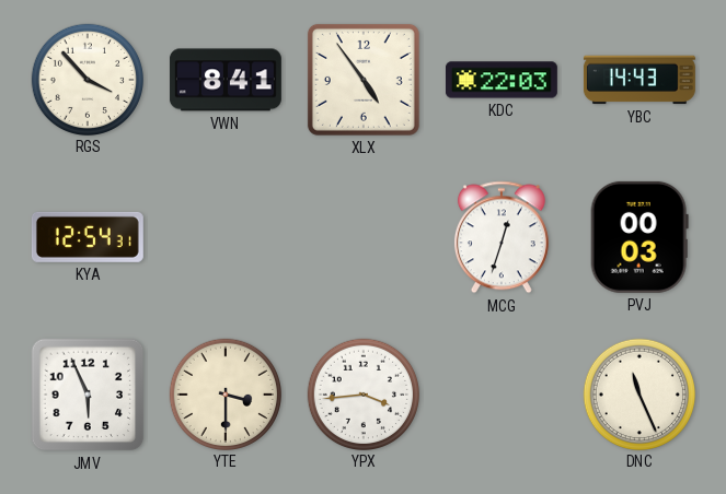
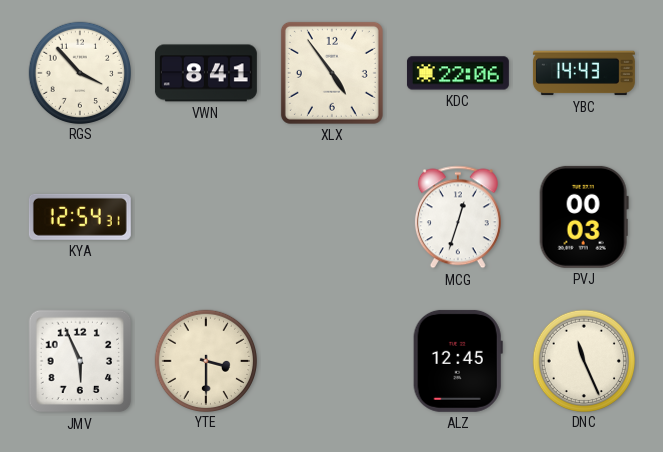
KDC: 22:03 -> 22:06 (458, 73)
YPX: 3:44 -> none (362, 393)
ALZ: none -> 12:45 (458, 361)
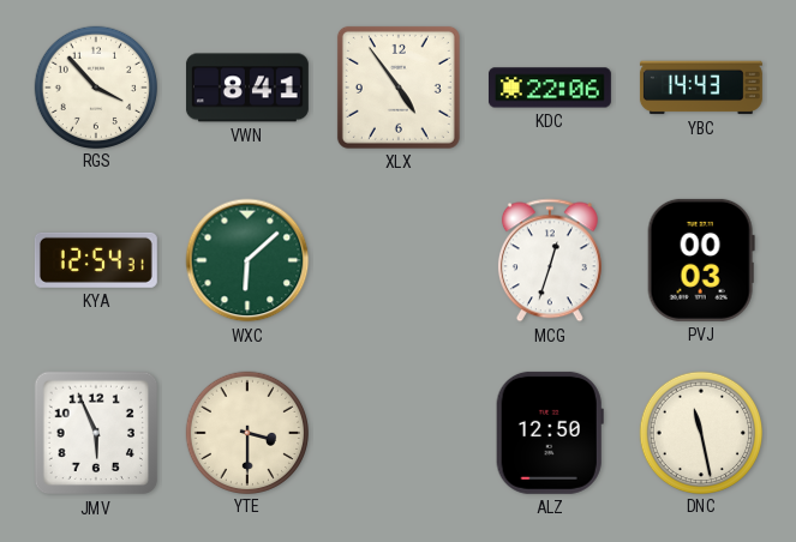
WXC: none -> 6:08 (247, 260)
ALZ: 12:45 -> 12:50 (550, 433)
DNC: 11:26 -> 11:28 (700, 432)
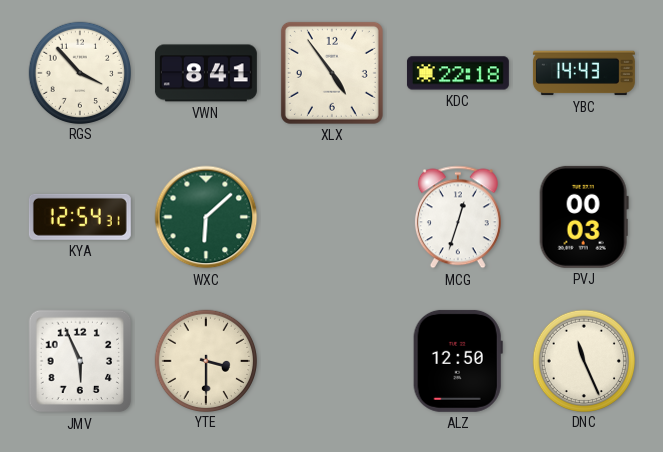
KDC: 22:06 -> 22:18 (458, 73)
DNC: 11:28 -> 11:26 (583, 360)
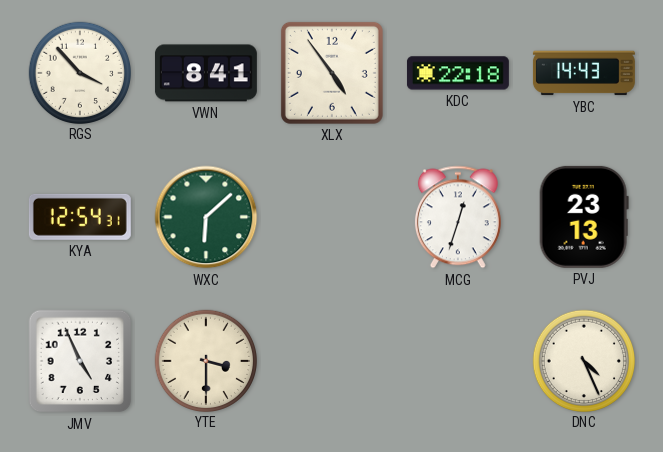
PVJ: 00:03 -> 23:13 (584, 217)
JMV: 5:56 -> 4:56 (80, 361)
ALZ: 12:50 -> none (458, 361)
DNC: 11:26 -> 4:26 (583, 360)
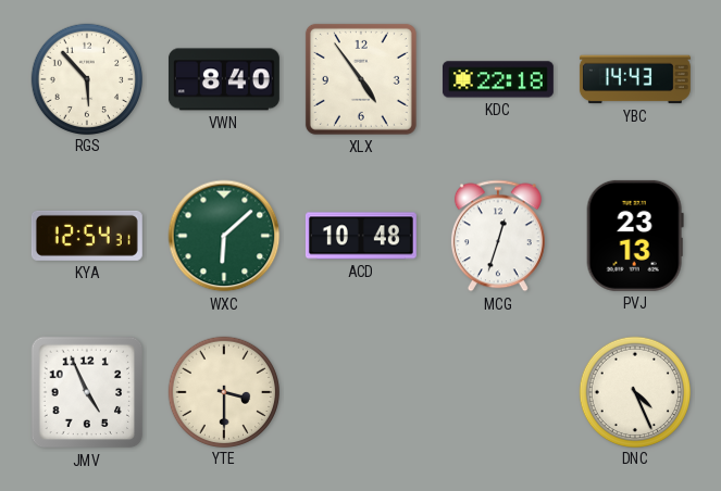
RGS: 3:53 -> 5:53 (86, 78)
VWN: 8:41 -> 8:40 (224, 79)
ACD: none -> 10:48 (361, 236)
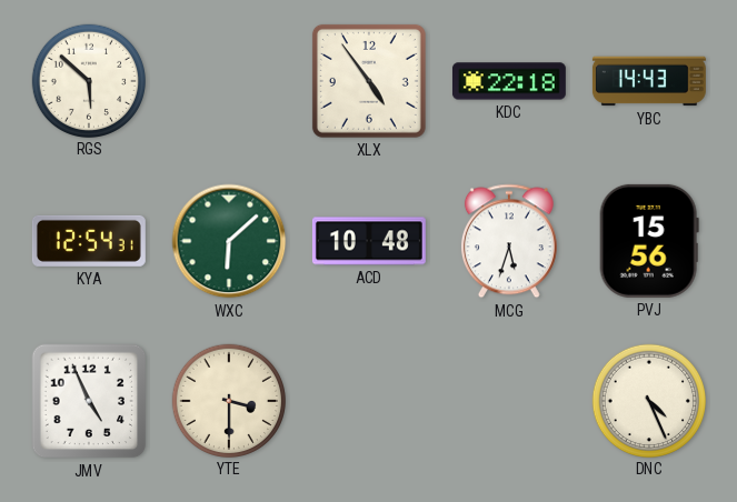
RGS: 5:53 -> 5:52 (88, 80)
VWN: 8:40 -> none (224, 79)
MCG: 12:33 -> 5:33 (509, 241)
PVJ: 23:13 -> 15:56 (649, 241)
